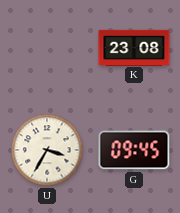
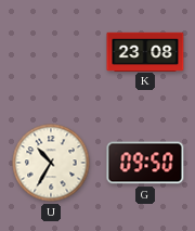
U: 3:35 -> 10:35 (51, 163)
G: 09:45 -> 09:50 (145, 163)
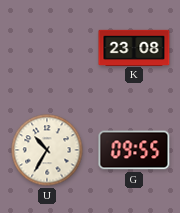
G: 09:50 -> 09:55 (134, 150)
